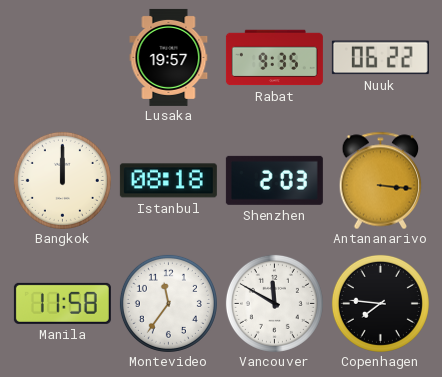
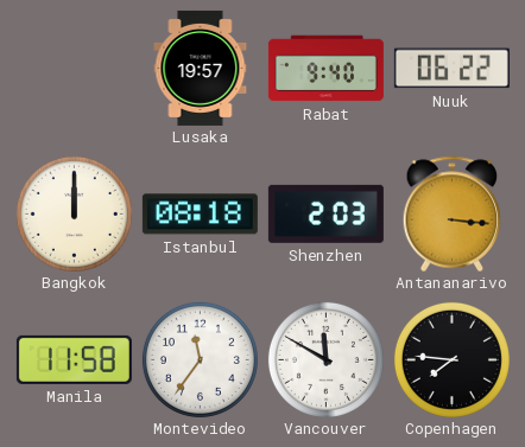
Rabat: 9:35 -> 9:40 (325, 69)
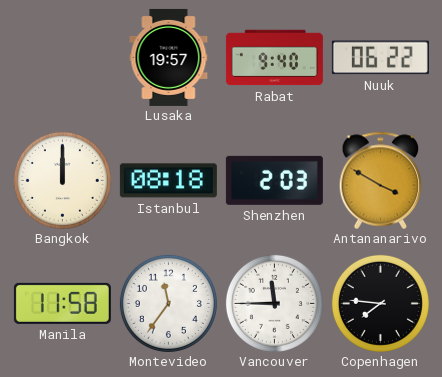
Antananarivo: 3:16 -> 3:50 (381, 180)
Vancouver: 11:50 -> 11:45 (274, 303)
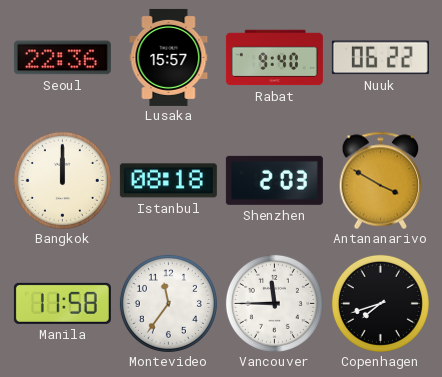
Seoul: none -> 22:36 (62, 58)
Lusaka: 19:57 -> 15:57 (169, 57)
Copenhagen: 7:46 -> 7:42 (380, 303)
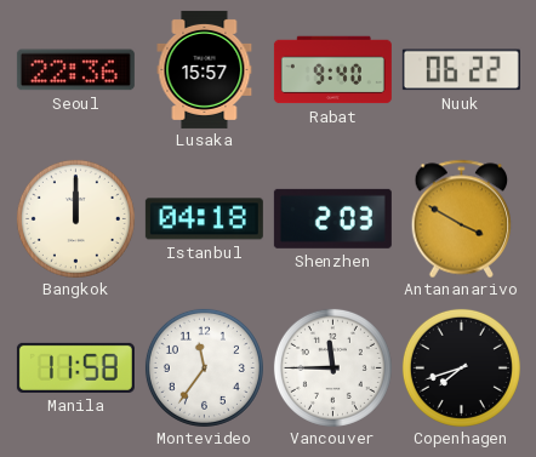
Istanbul: 08:18 -> 04:18 (204, 219)
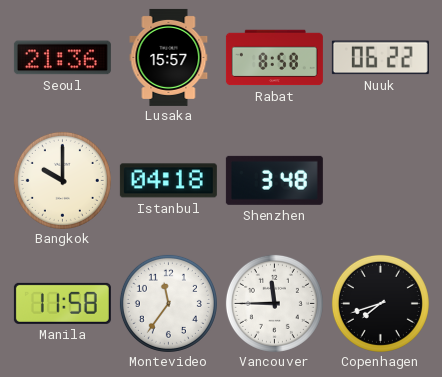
Seoul: 22:36 -> 21:36 (62, 58)
Rabat: 9:40 -> 8:58 (274, 58)
Bangkok: 12:00 -> 10:00 (62, 180)
Shenzhen: 2:03 -> 3:48 (274, 180)
Antananarivo: 3:50 -> none (462, 218)
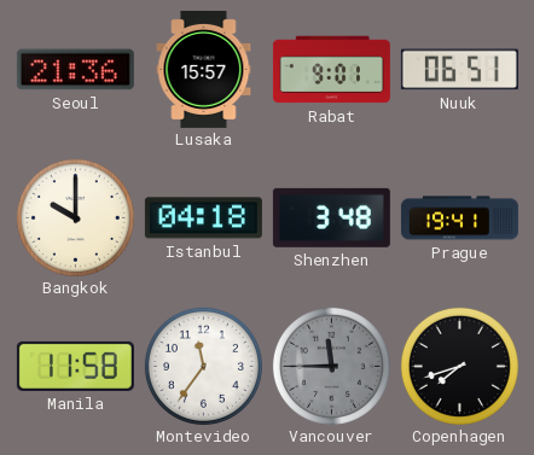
Rabat: 8:58 -> 9:01 (331, 70)
Nuuk: 06:22 -> 06:51 (459, 70)
Prague: none -> 19:41 (459, 218)
Vancouver dial: white -> grey (331, 366)
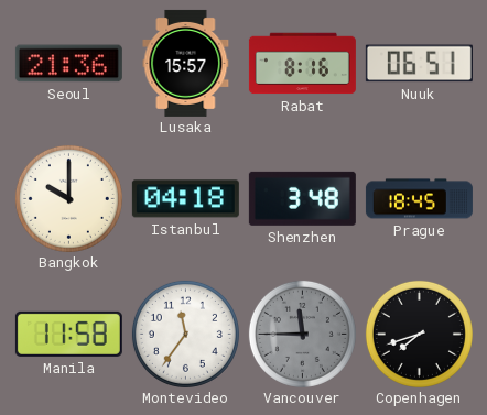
Rabat: 9:01 -> 8:16 (302, 64)
Prague: 19:41 -> 18:45 (419, 199)
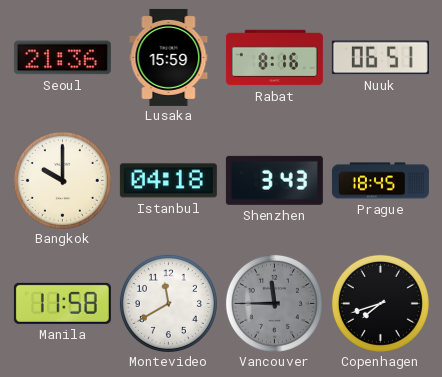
Lusaka: 15:57 -> 15:59 (169, 57)
Shenzhen: 3:48 -> 3:43 (274, 180)
Montevideo: 11:36 -> 11:40 (168, 303)
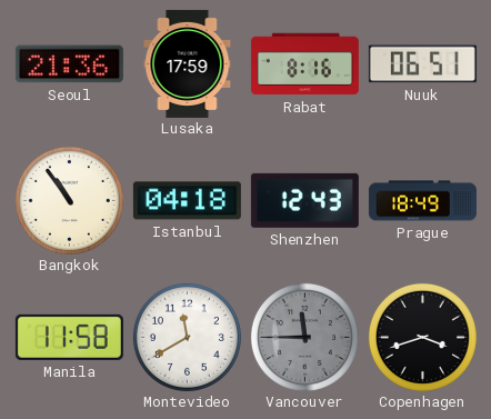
Lusaka: 15:59 -> 17:59 (188, 63)
Bangkok: 10:00 -> 10:54 (69, 200)
Shenzhen: 3:43 -> 12:43 (304, 200)
Prague: 18:45 -> 18:49 (422, 201)
Copenhagen: 7:42 -> 3:42 (422, 337)
